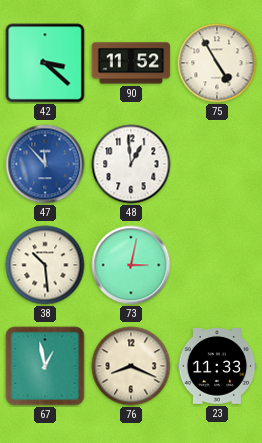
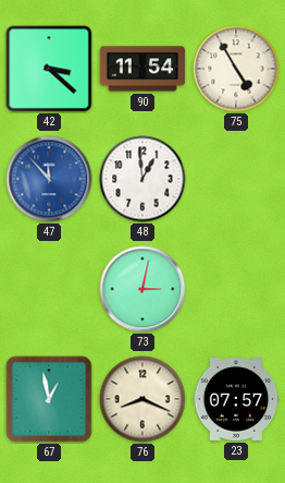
90: 11:52 -> 11:54 (142, 69)
38: 10:29 -> none (45, 265)
23: 11:33 -> 07:57 (236, 399)
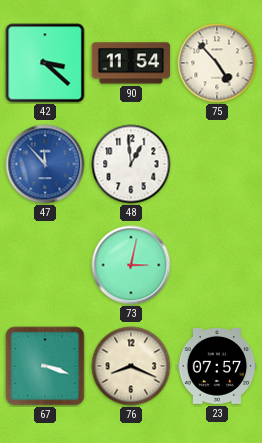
75: 4:55 -> 4:53 (217, 63)
67: 12:58 -> 3:18 (45, 366)
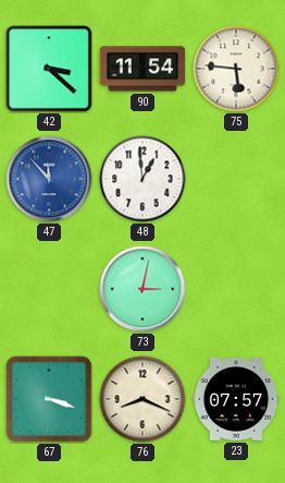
75: 4:53 -> 5:46 (236, 69)
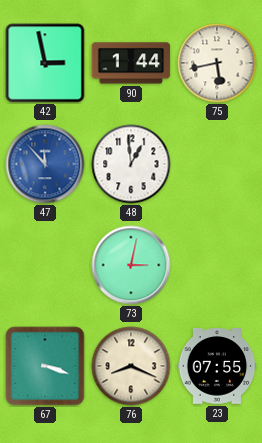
42: 3:22 -> 2:58 (45, 63)
90: 11:54 -> 1:44 (131, 63)
75: 5:46 -> 5:43 (217, 63)
23: 07:57 -> 07:55 (217, 366)
